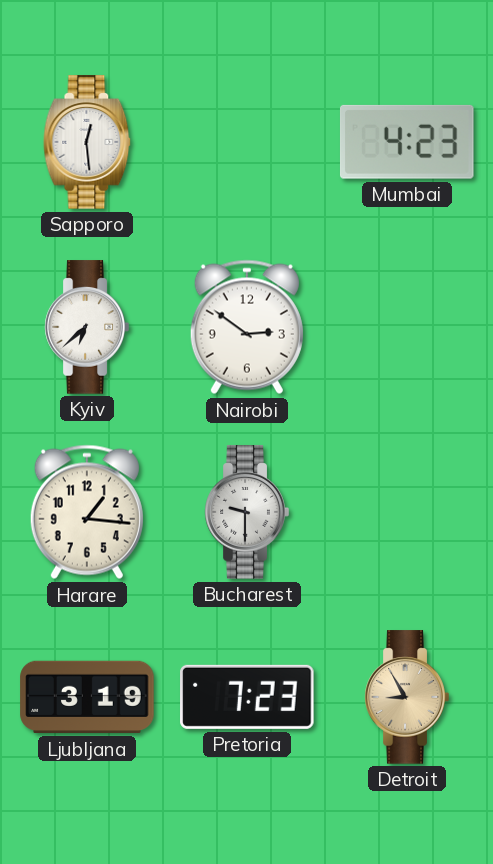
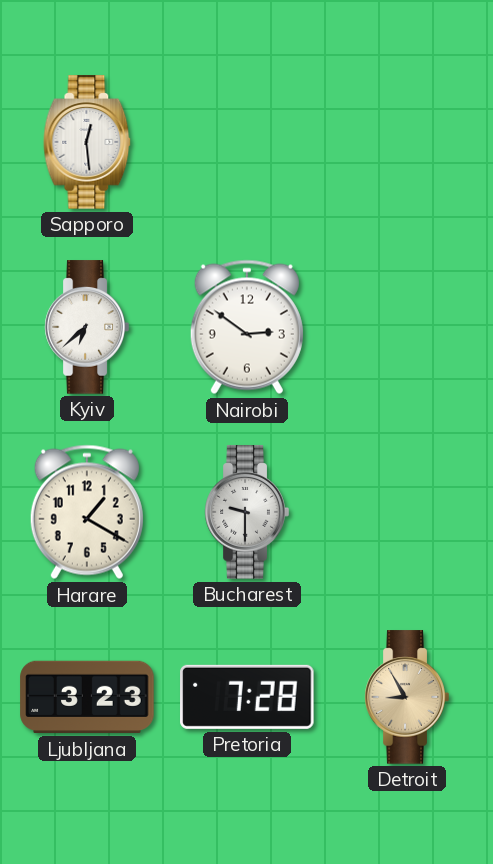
Mumbai: 4:23 -> none (407, 142)
Harare: 1:16 -> 1:20 (87, 512)
Ljubljana: 3:19 -> 3:23 (87, 697)
Pretoria: 7:23 -> 7:28 (247, 697)
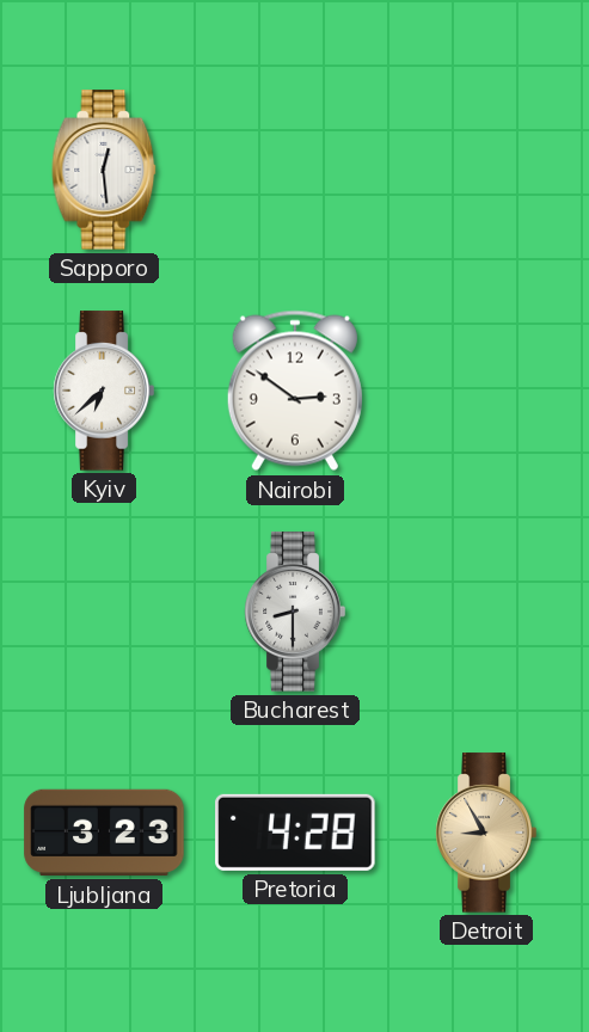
Harare: 1:20 -> none (87, 512)
Bucharest: 9:30 -> 8:30 (295, 612)
Pretoria: 7:28 -> 4:28 (295, 833)
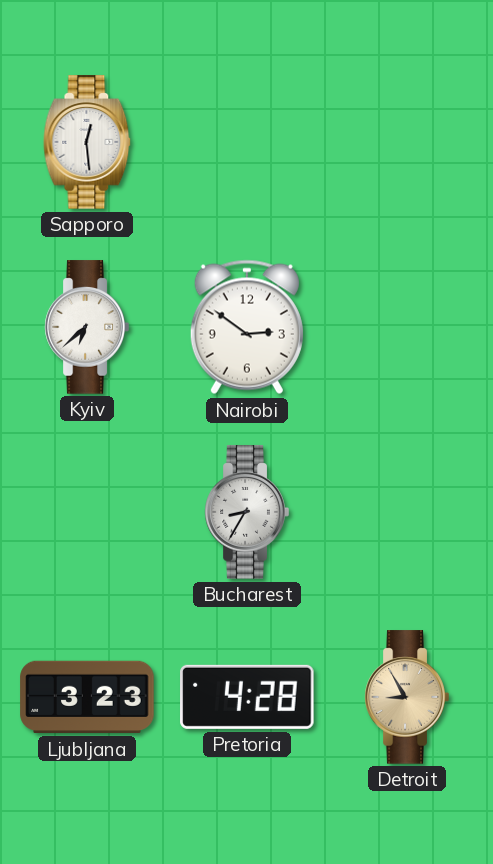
Bucharest: 8:30 -> 8:35 (247, 512)
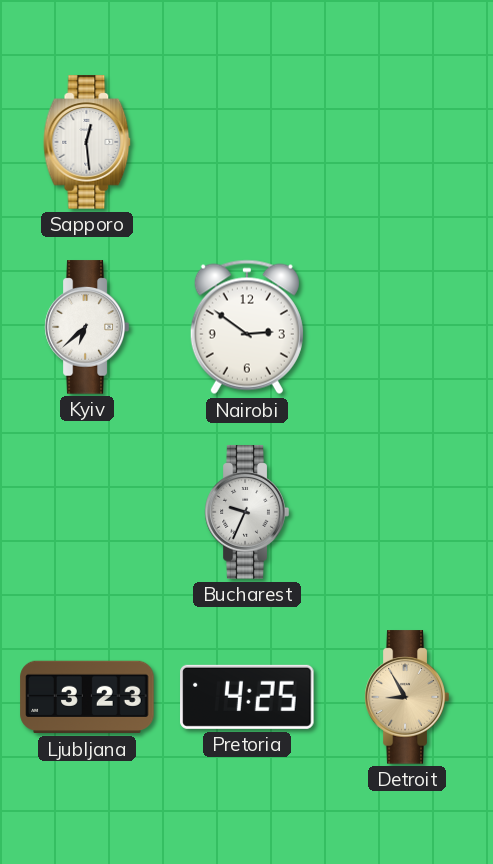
Bucharest: 8:35 -> 9:34 (247, 512)
Pretoria: 4:28 -> 4:25 (247, 697)
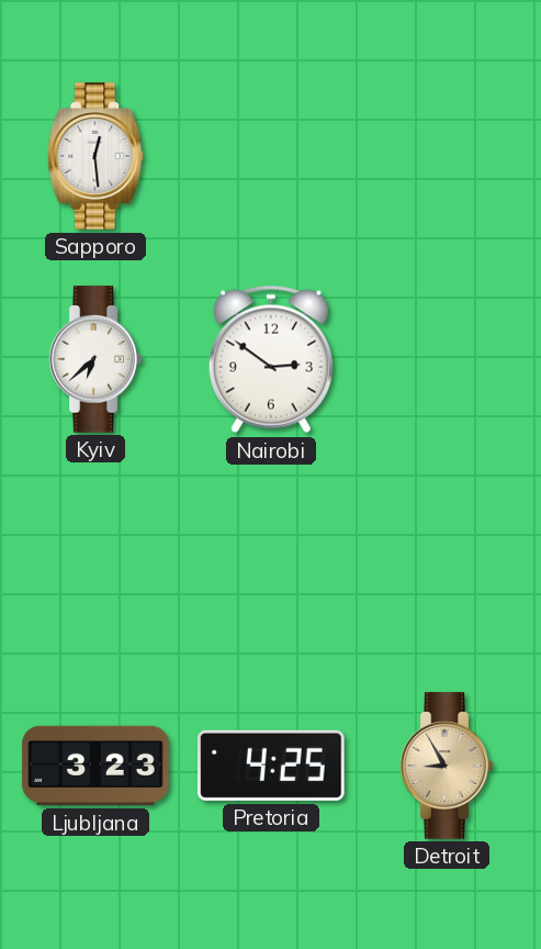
Bucharest: 9:34 -> none (247, 512)
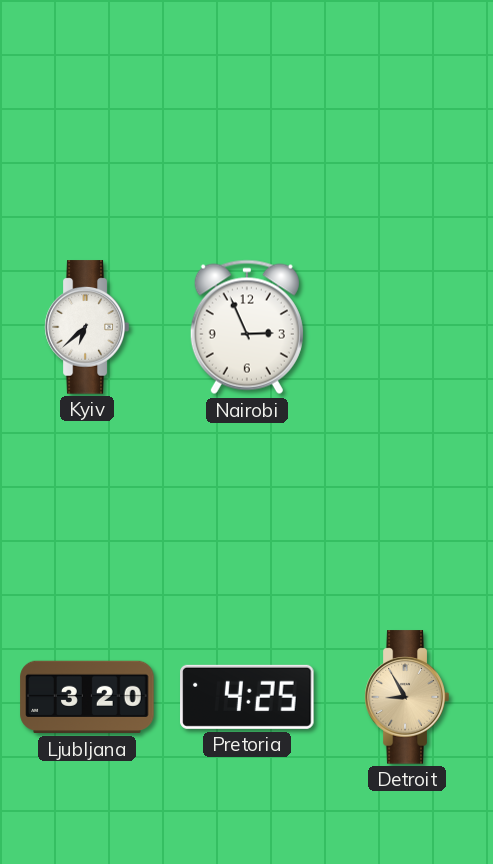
Sapporo: 12:29 -> none (95, 156)
Nairobi: 2:51 -> 2:56 (247, 327)
Ljubljana: 3:23 -> 3:20 (87, 697)
